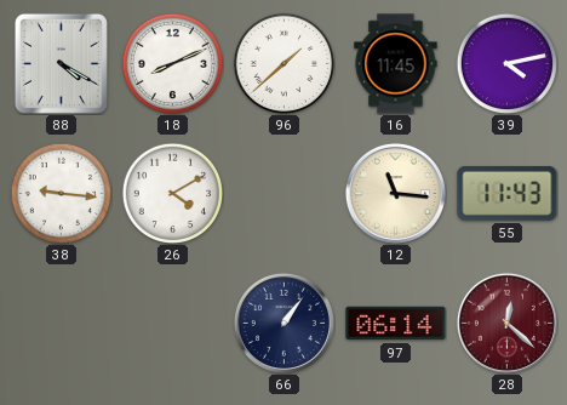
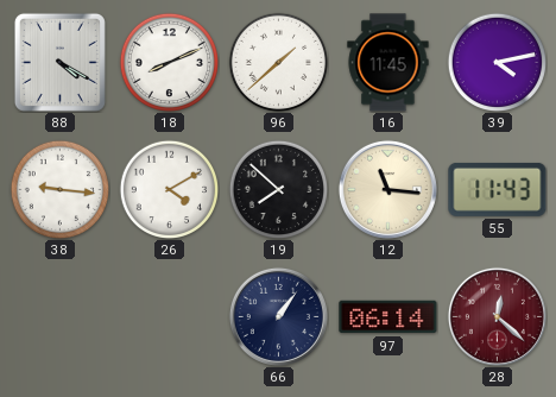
19: none -> 7:52 (278, 189)
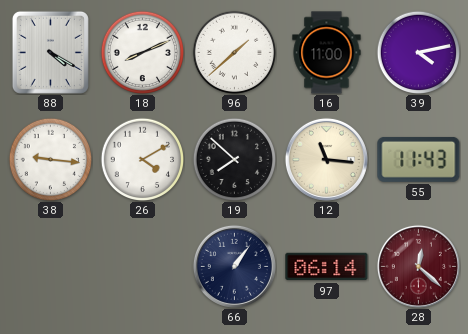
16: 11:45 -> 11:00 (327, 53)
